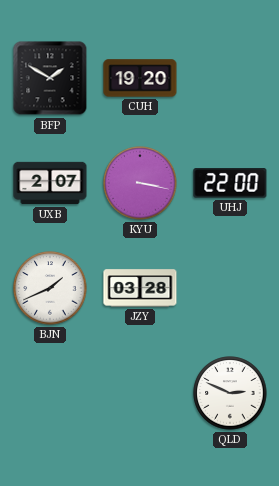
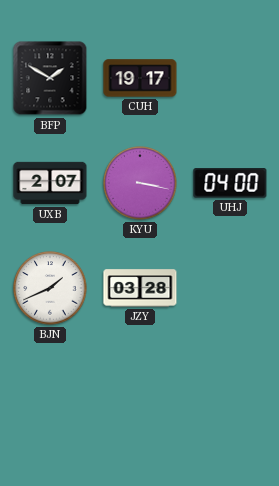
CUH: 19:20 -> 19:17 (140, 78)
UHJ: 22:00 -> 04:00 (230, 183)
QLD: 2:49 -> none (230, 393)
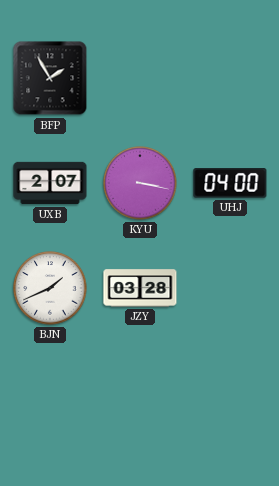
BFP: 1:50 -> 1:55 (50, 78)
CUH: 19:17 -> none (140, 78)
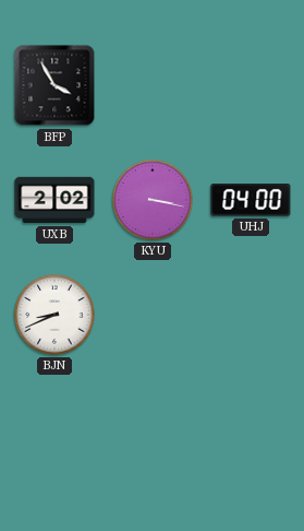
BFP: 1:55 -> 3:55 (54, 85)
UXB: 2:07 -> 2:02 (54, 200)
BJN: 1:41 -> 8:41 (54, 315)
JZY: 03:28 -> none (140, 288)
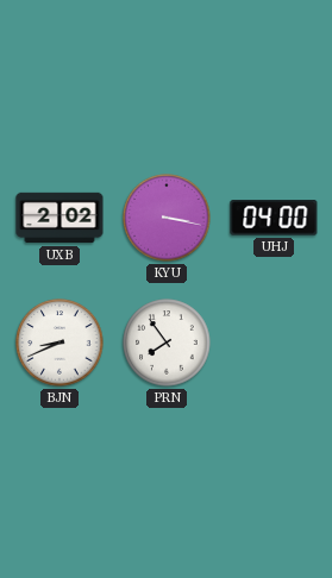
BFP: 3:55 -> none (54, 85)
PRN: none -> 7:54 (167, 343)
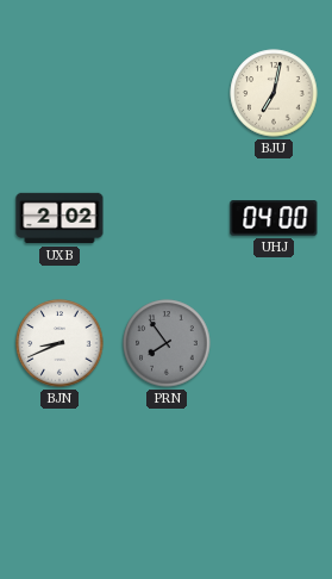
BJU: none -> 7:02 (274, 93)
KYU: 3:17 -> none (167, 218)
PRN dial: white -> grey (167, 343)
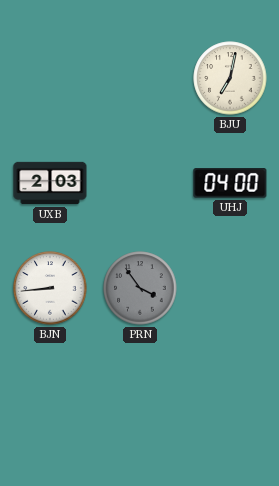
UXB: 2:02 -> 2:03 (50, 183)
BJN: 8:41 -> 8:44 (50, 288)
PRN: 7:54 -> 3:54 (140, 288)
